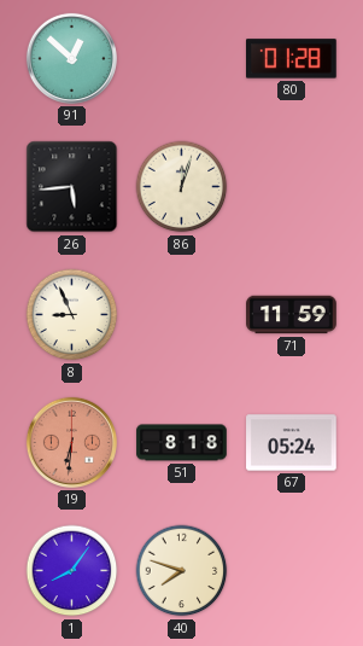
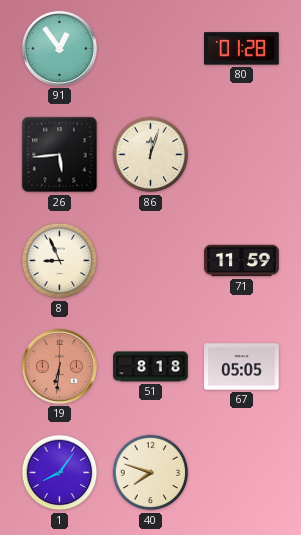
91: 12:52 -> 12:54 (59, 48)
67: 05:24 -> 05:05 (242, 367)
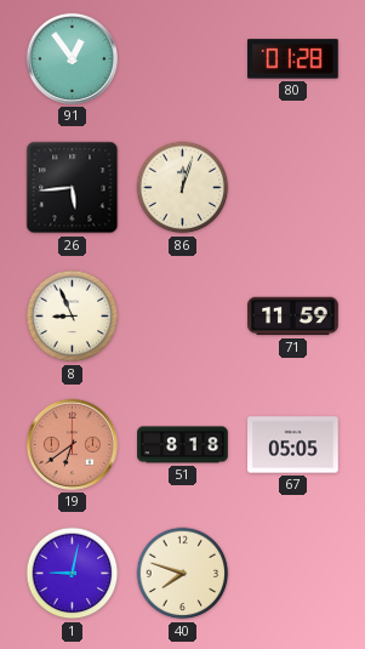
19: 6:31 -> 6:39 (72, 444)
1: 8:06 -> 9:02 (73, 574)
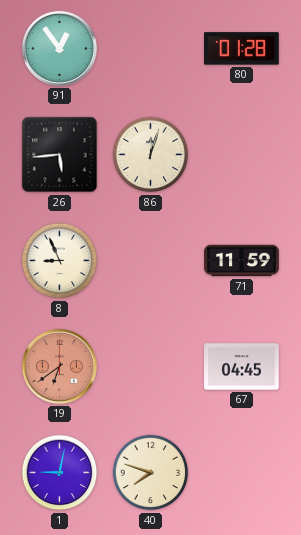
51: 8:18 -> none (183, 445)
67: 05:05 -> 04:45 (242, 367)
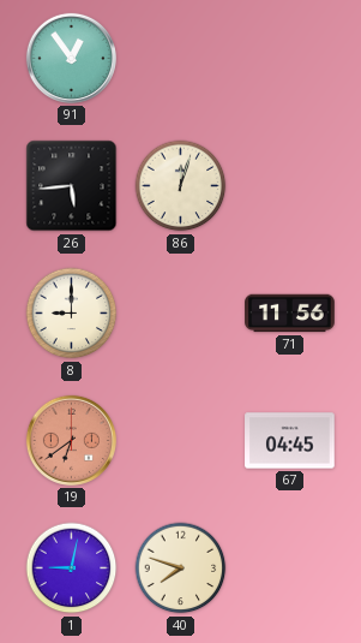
80: 01:28 -> none (242, 49)
8: 8:56 -> 9:00 (72, 314)
71: 11:59 -> 11:56 (290, 314)
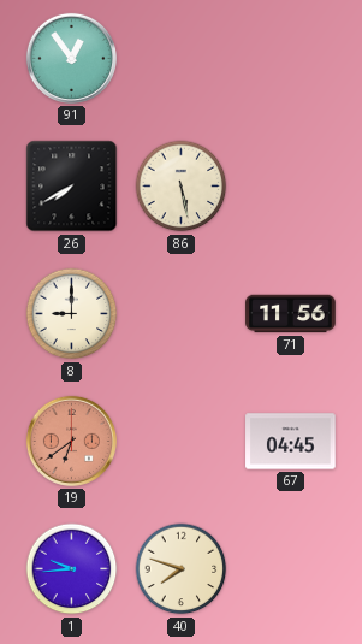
26: 5:44 -> 7:40 (72, 187)
86: 12:03 -> 5:28 (182, 187)
1: 9:02 -> 9:44 (72, 569)
